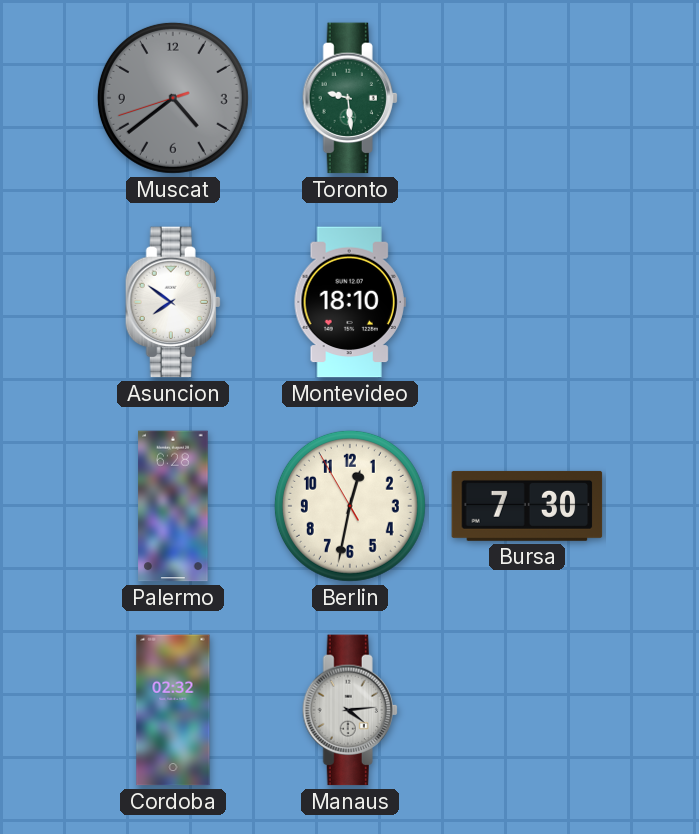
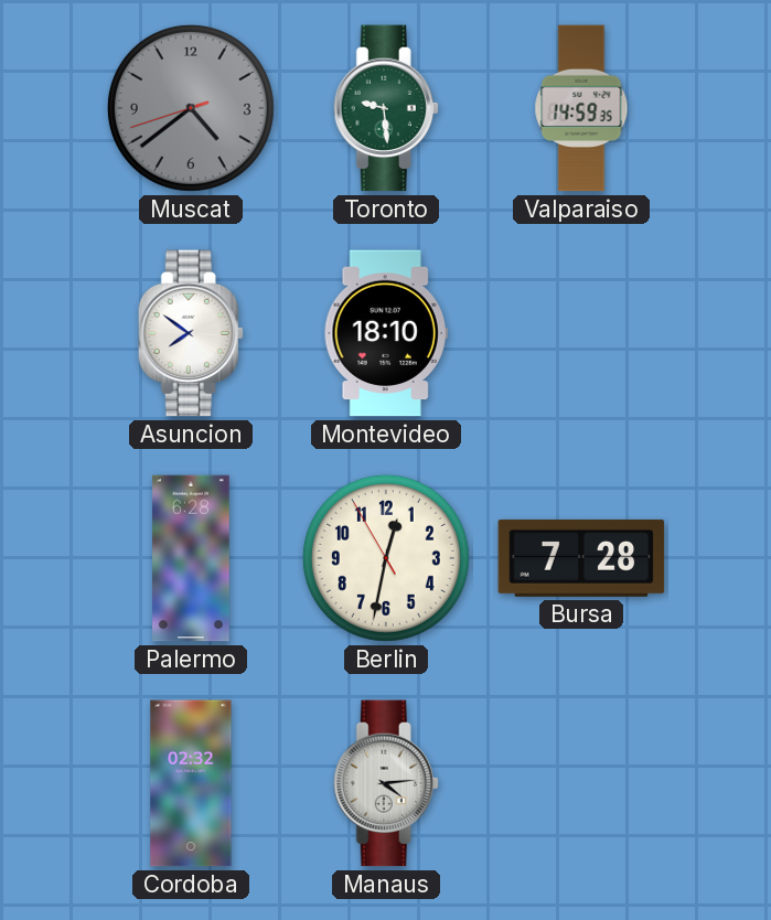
Valparaiso: none -> 14:59 (581, 108)
Bursa: 7:30 -> 7:28 (581, 558)
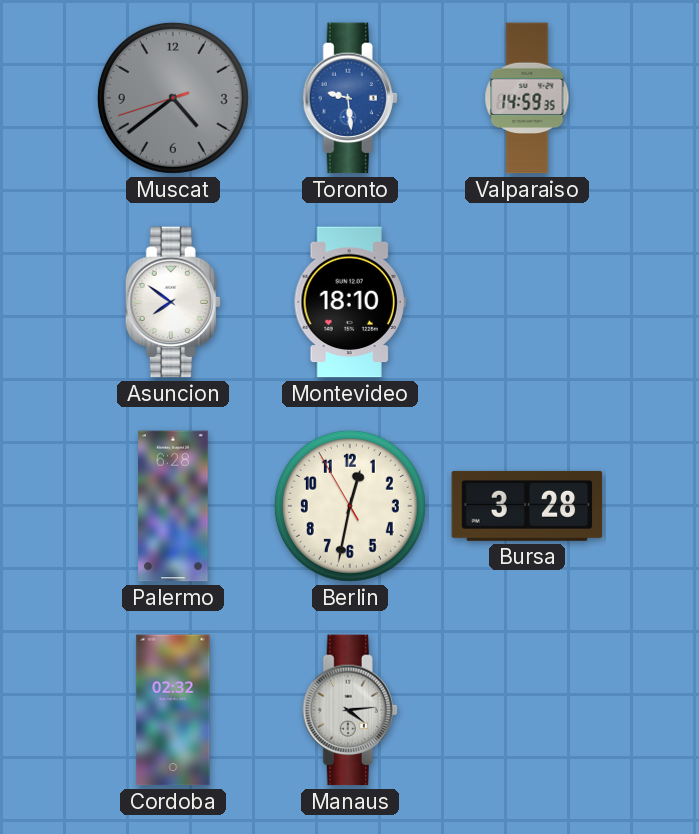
Toronto dial: green -> blue (350, 98)
Bursa: 7:28 -> 3:28 (527, 506)
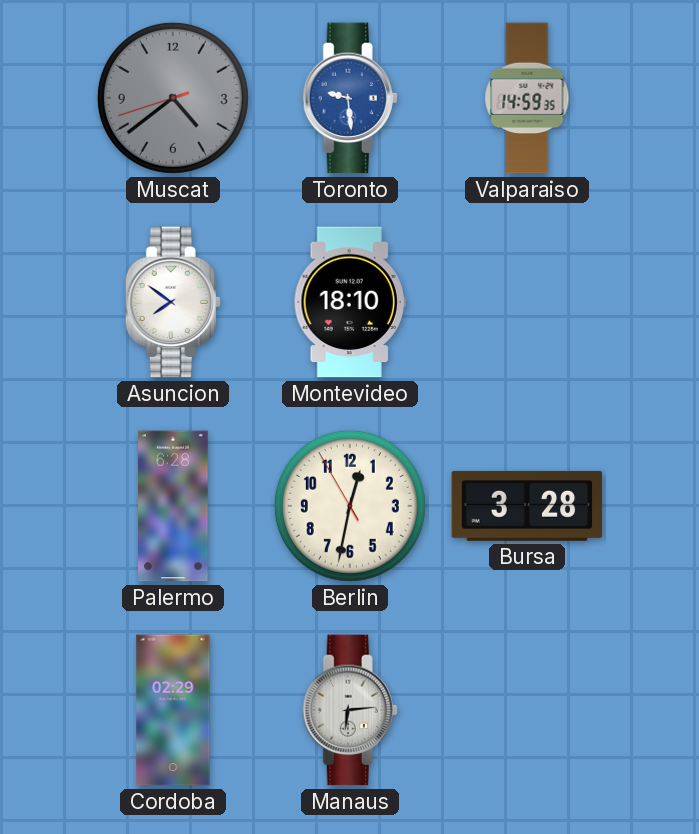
Cordoba: 02:32 -> 02:29 (173, 710)
Manaus: 4:14 -> 6:14 (350, 710)
